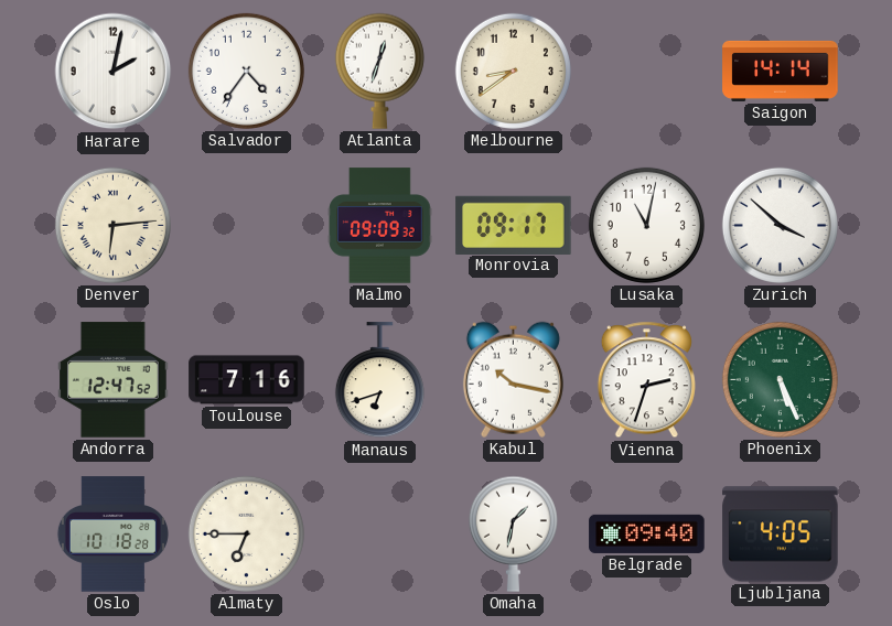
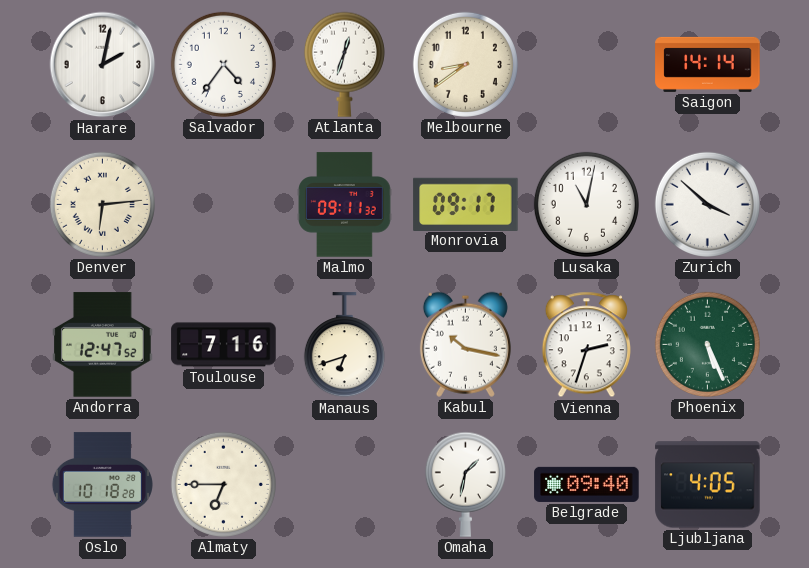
Malmo: 09:09 -> 09:11 (345, 205)
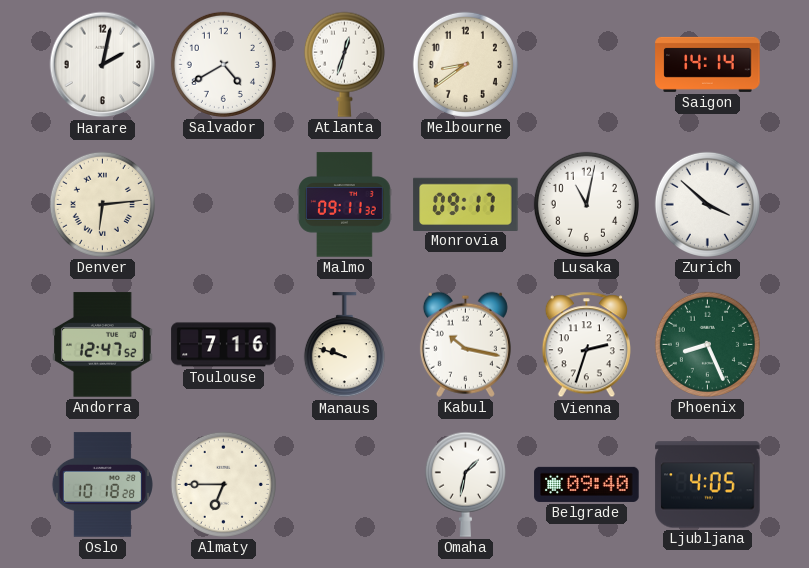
Salvador: 4:36 -> 4:40 (223, 64)
Manaus: 6:42 -> 9:48 (344, 345)
Phoenix: 5:26 -> 8:26 (707, 344)
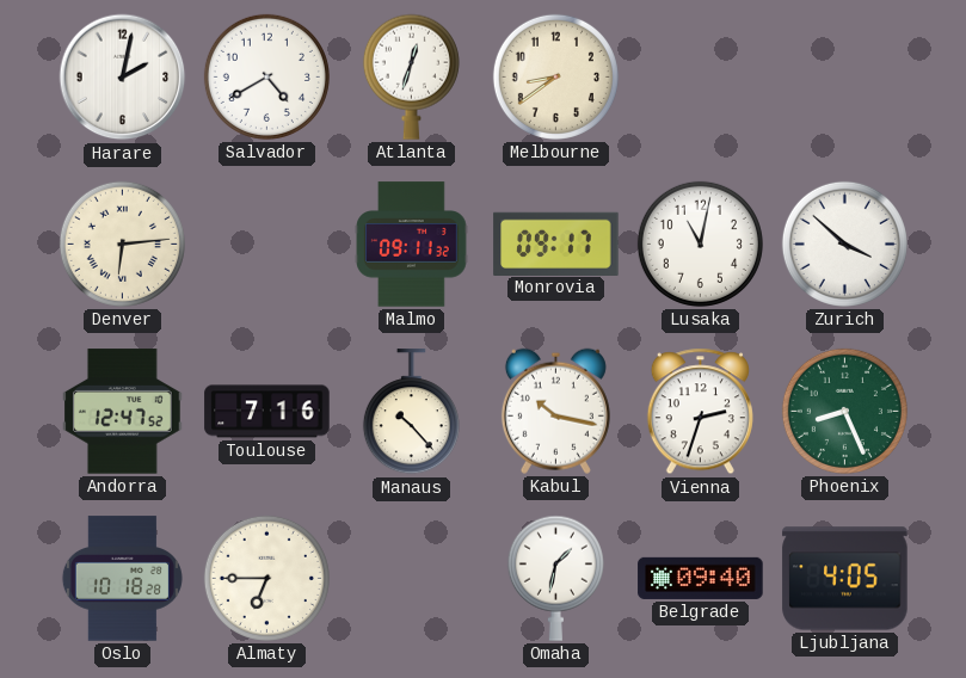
Saigon: 14:14 -> none (708, 64)
Manaus: 9:48 -> 10:23 (411, 412)
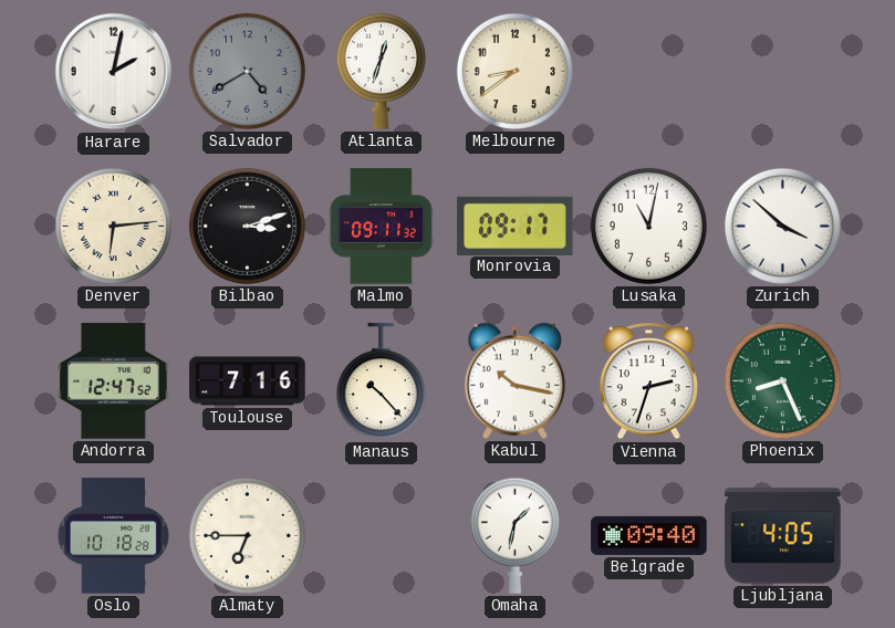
Salvador dial: white -> grey (247, 71)
Bilbao: none -> 3:12 (247, 226)
